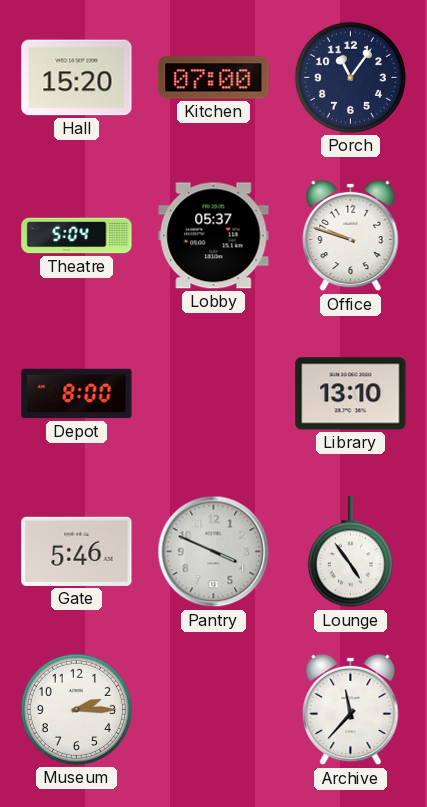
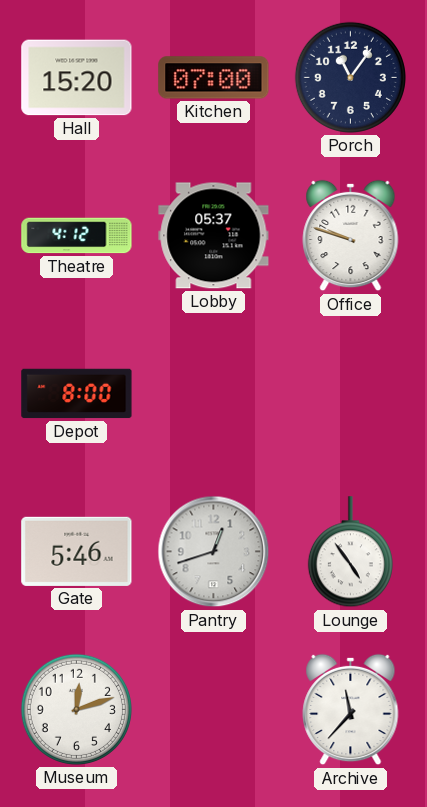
Theatre: 5:04 -> 4:12 (77, 236)
Library: 13:10 -> none (351, 394)
Pantry: 3:49 -> 12:42 (214, 552)
Museum: 2:15 -> 12:12 (76, 709)
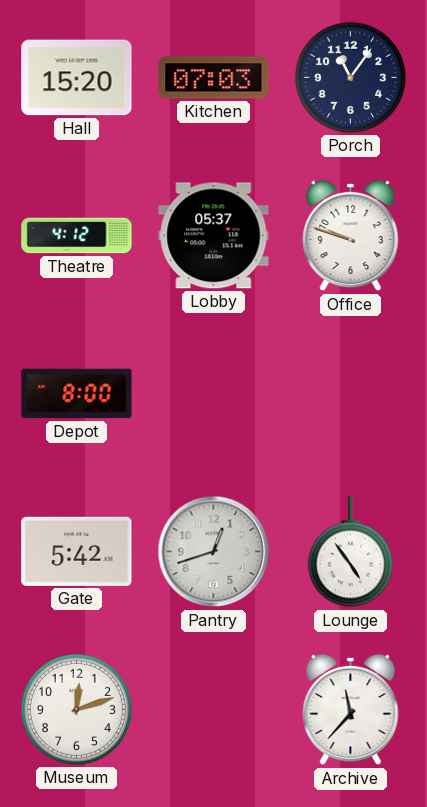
Kitchen: 07:00 -> 07:03 (214, 78)
Gate: 5:46 -> 5:42 (77, 551)
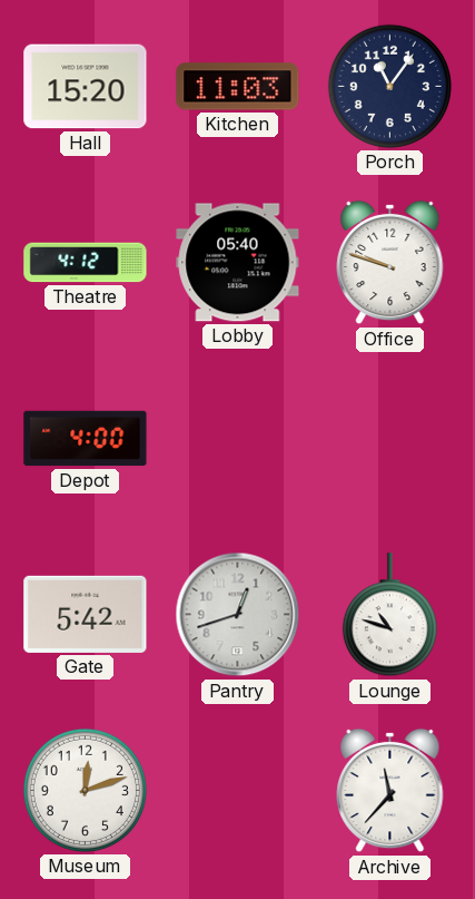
Kitchen: 07:03 -> 11:03 (238, 87)
Lobby: 05:37 -> 05:40 (238, 263)
Depot: 8:00 -> 4:00 (86, 439)
Lounge: 4:54 -> 10:48 (389, 615)
